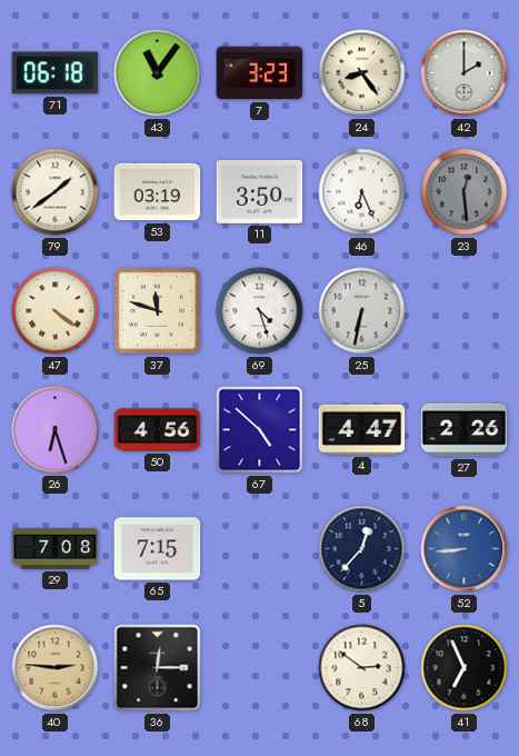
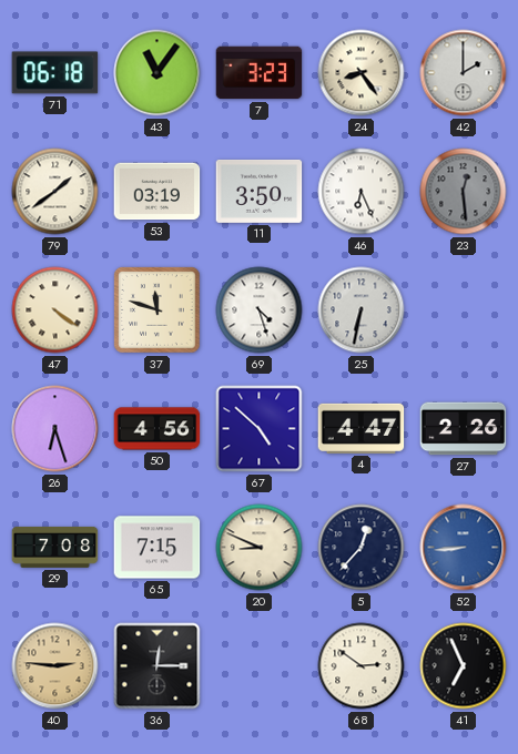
20: none -> 8:49 (260, 548)
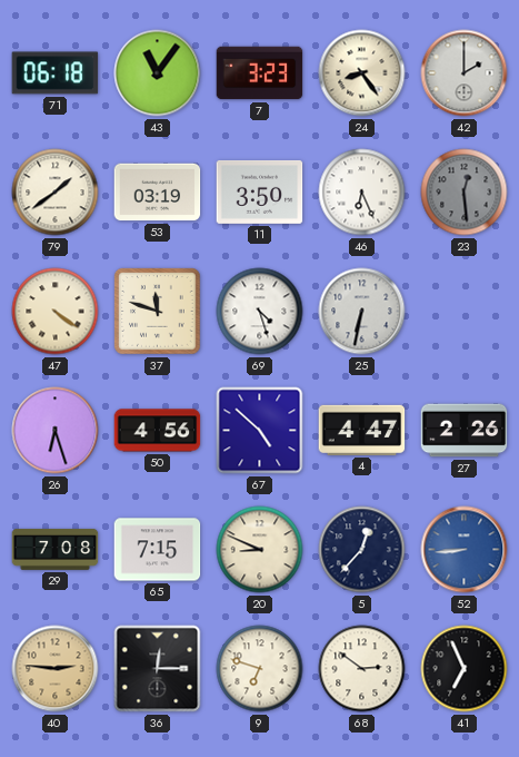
9: none -> 6:48 (260, 669)
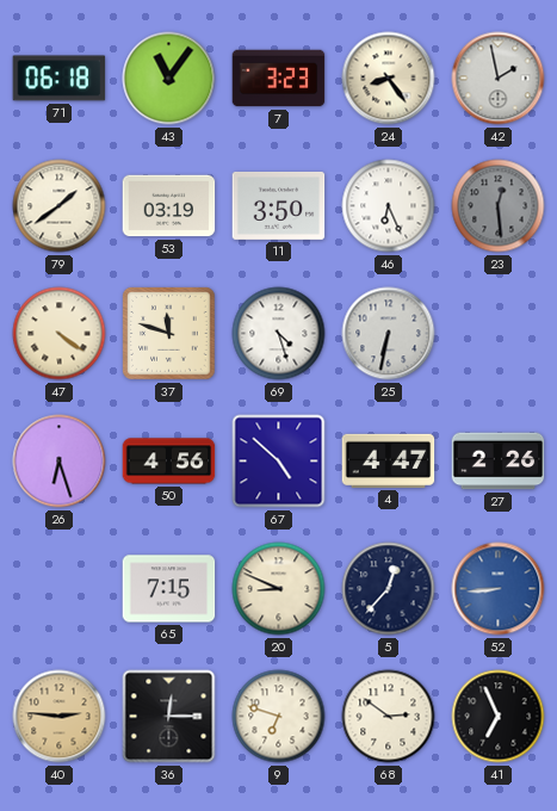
42: 2:00 -> 1:58 (499, 79)
29: 7:08 -> none (56, 549)
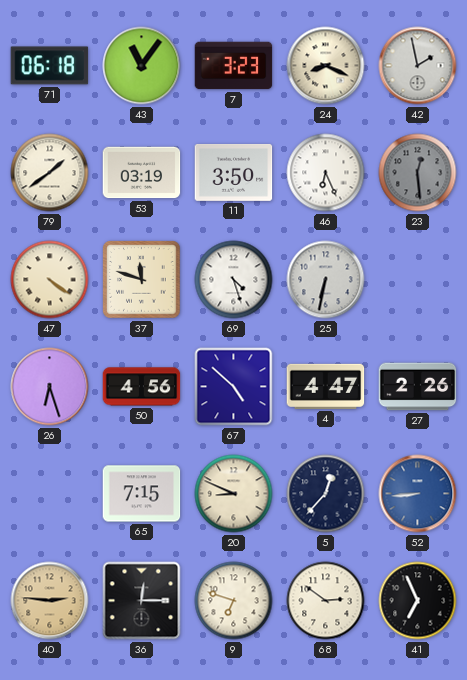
24: 8:24 -> 8:19 (326, 66)
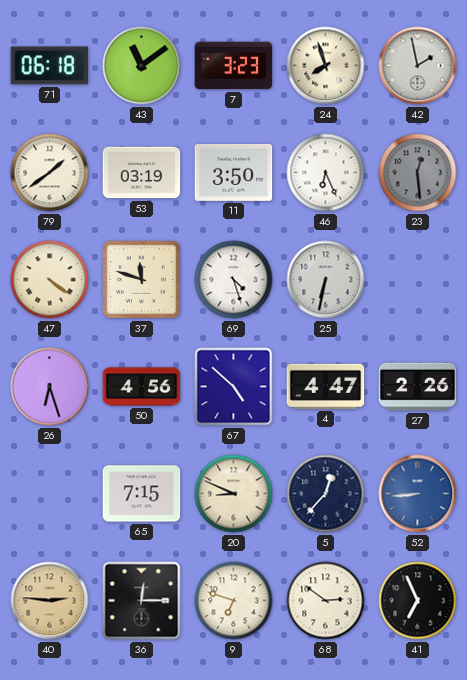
43: 11:06 -> 11:09 (142, 66)
24: 8:19 -> 7:57 (326, 66)
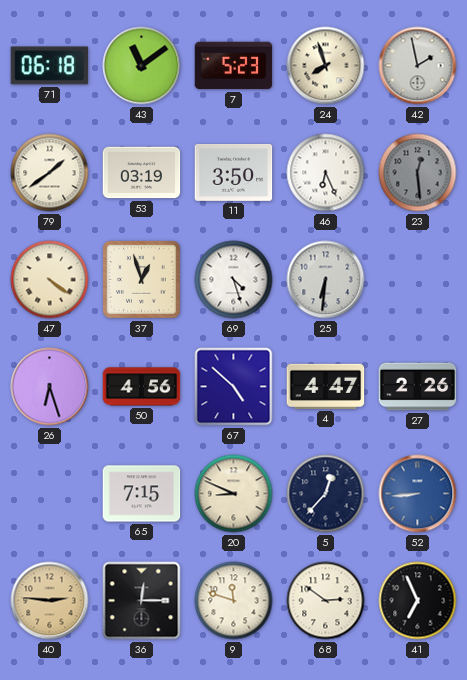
7: 3:23 -> 5:23 (234, 66)
37: 11:48 -> 12:57 (142, 280)
25: 6:32 -> 6:31 (326, 280)
9: 6:48 -> 11:48 (234, 601)
